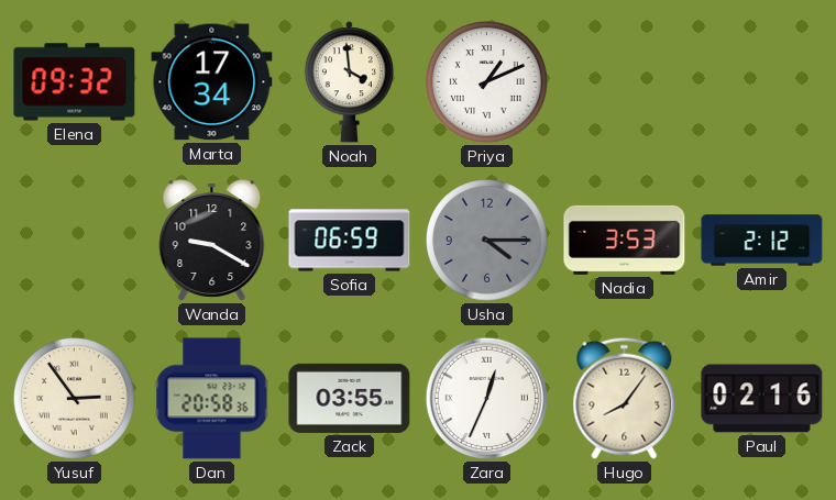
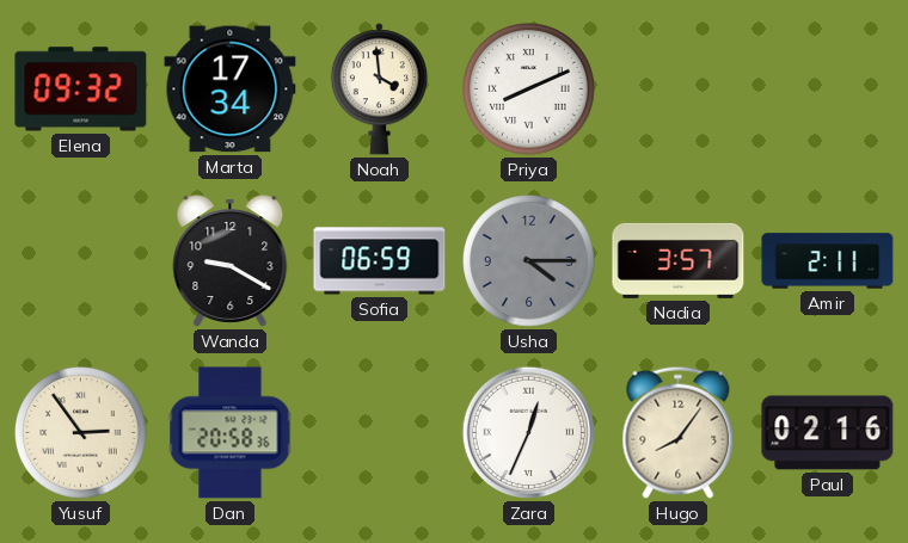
Priya: 1:11 -> 8:11 (529, 90)
Nadia: 3:53 -> 3:57 (679, 260)
Amir: 2:12 -> 2:11 (828, 261)
Zack: 03:55 -> none (350, 398)
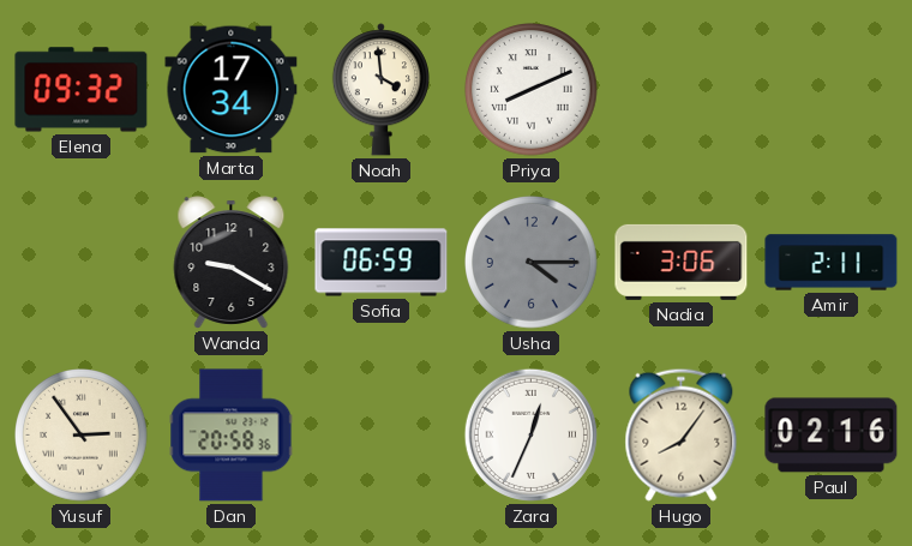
Nadia: 3:57 -> 3:06 (682, 262)
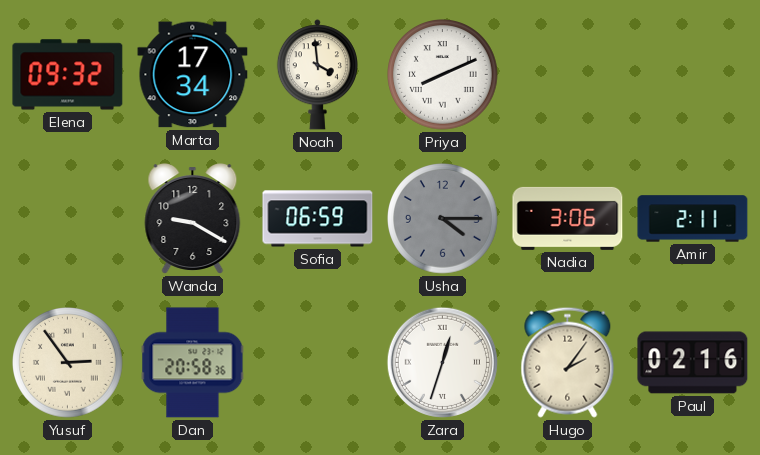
Zara: 12:34 -> 12:33 (442, 362)
Hugo: 8:06 -> 2:06 (568, 362)
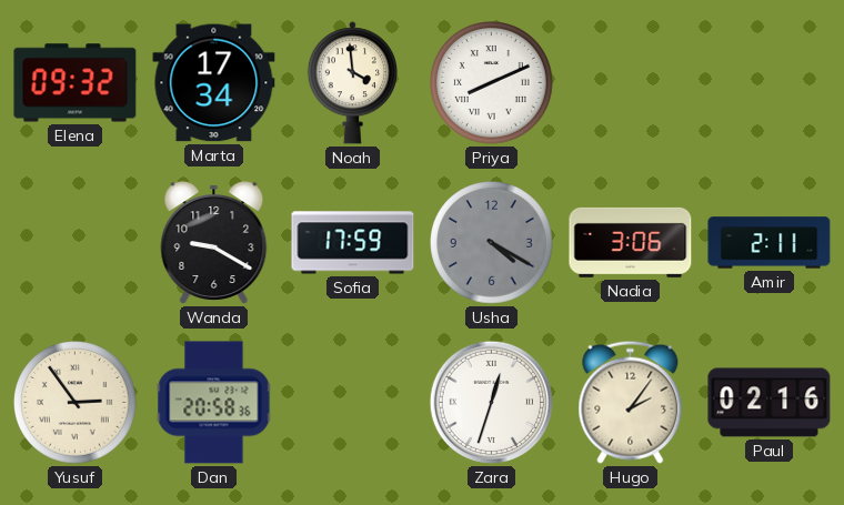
Sofia: 06:59 -> 17:59 (353, 243)
Usha: 4:15 -> 4:20 (492, 243)
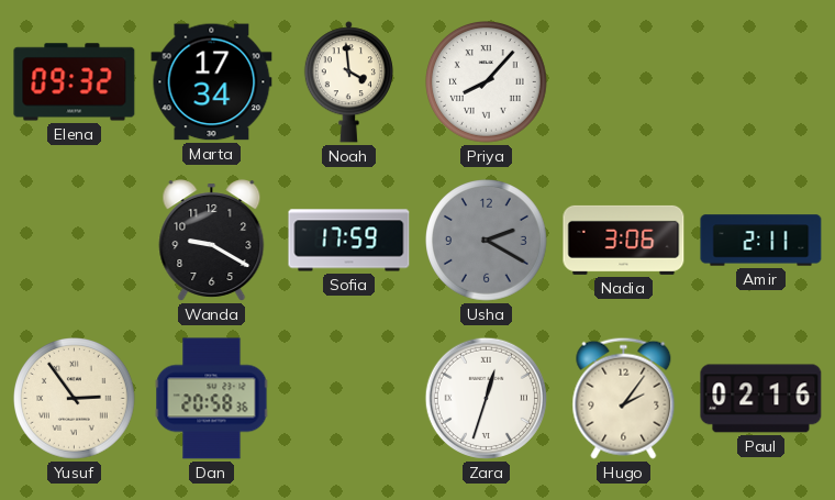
Priya: 8:11 -> 8:07 (487, 82)
Usha: 4:20 -> 2:20 (487, 241)
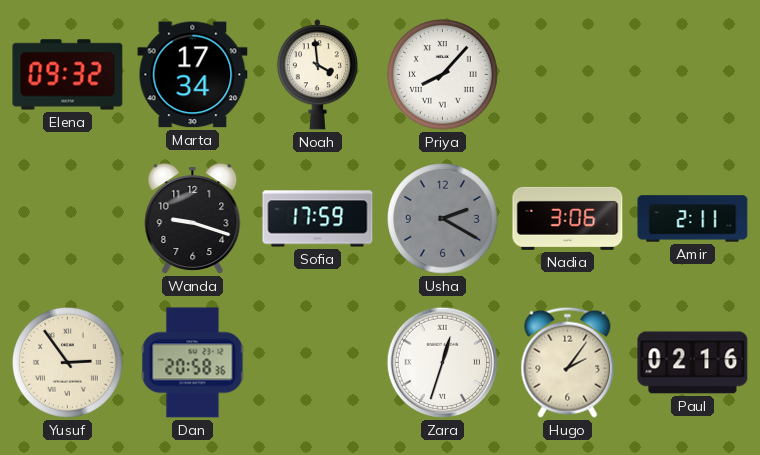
Wanda: 9:20 -> 9:18 (193, 219)
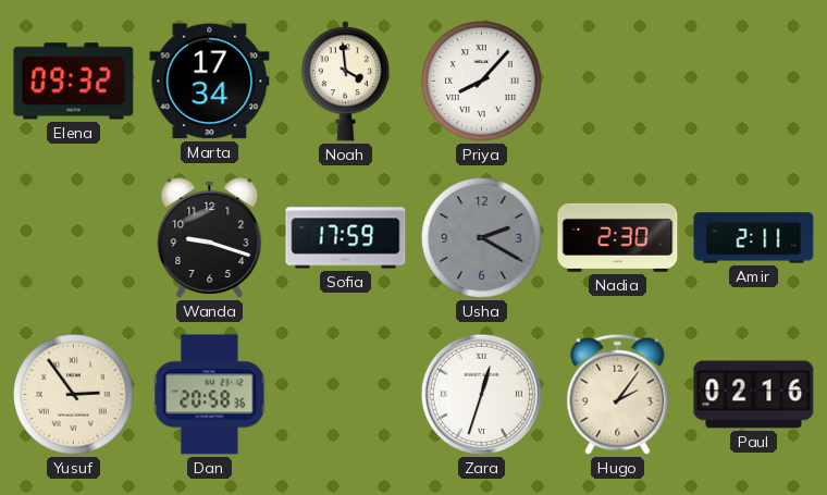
Nadia: 3:06 -> 2:30 (618, 237)
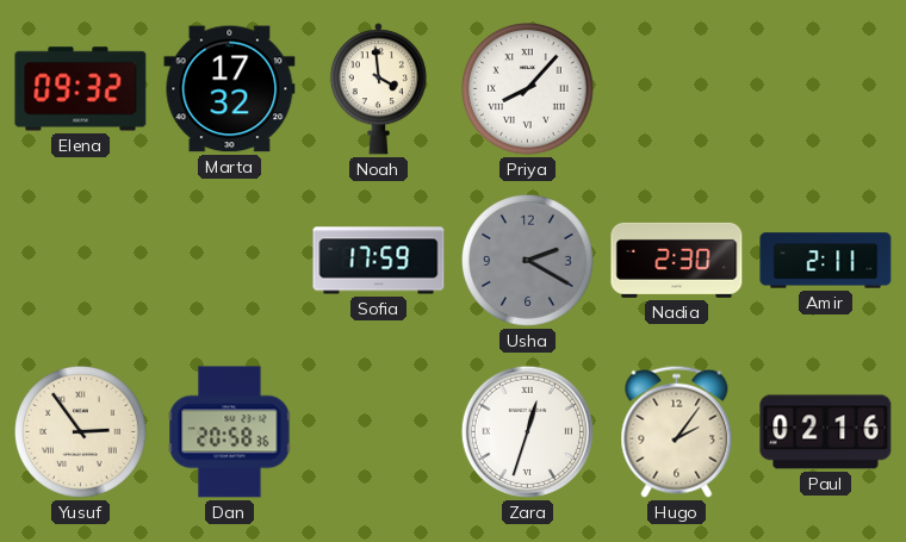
Marta: 17:34 -> 17:32 (230, 89)
Wanda: 9:18 -> none (210, 238)
